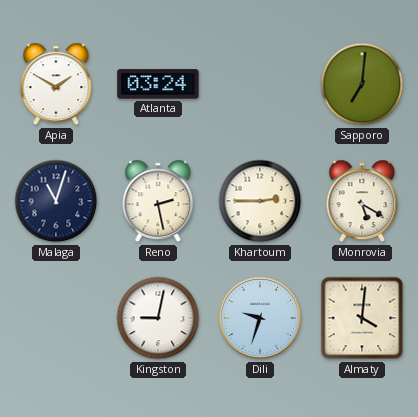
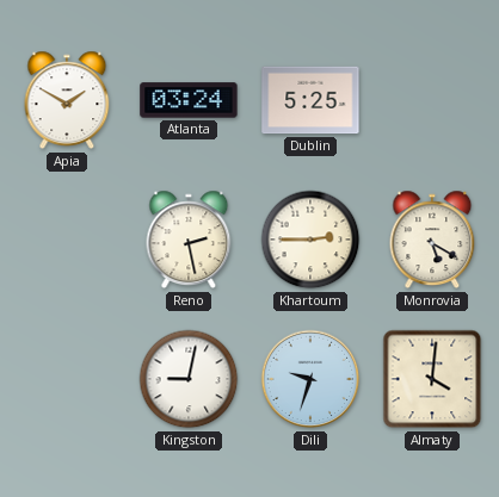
Dublin: none -> 5:25 (310, 100)
Sapporo: 7:01 -> none (362, 84)
Malaga: 11:03 -> none (56, 201)
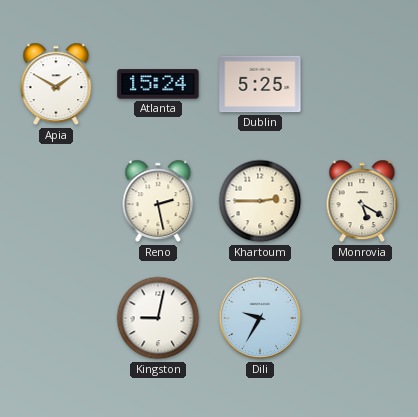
Atlanta: 03:24 -> 15:24 (158, 84)
Dili: 9:33 -> 9:35 (260, 318)
Almaty: 4:01 -> none (432, 379)
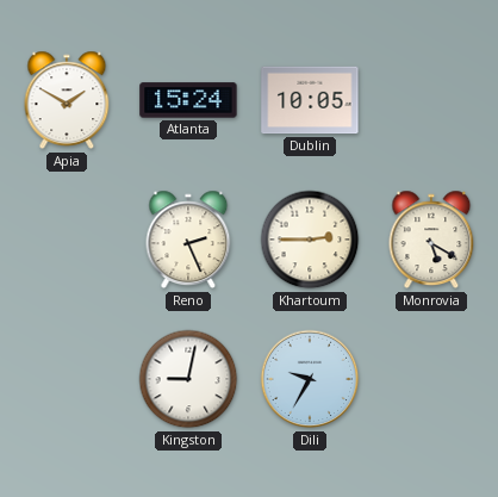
Dublin: 5:25 -> 10:05 (310, 100)
Reno: 2:28 -> 2:26 (188, 240)
